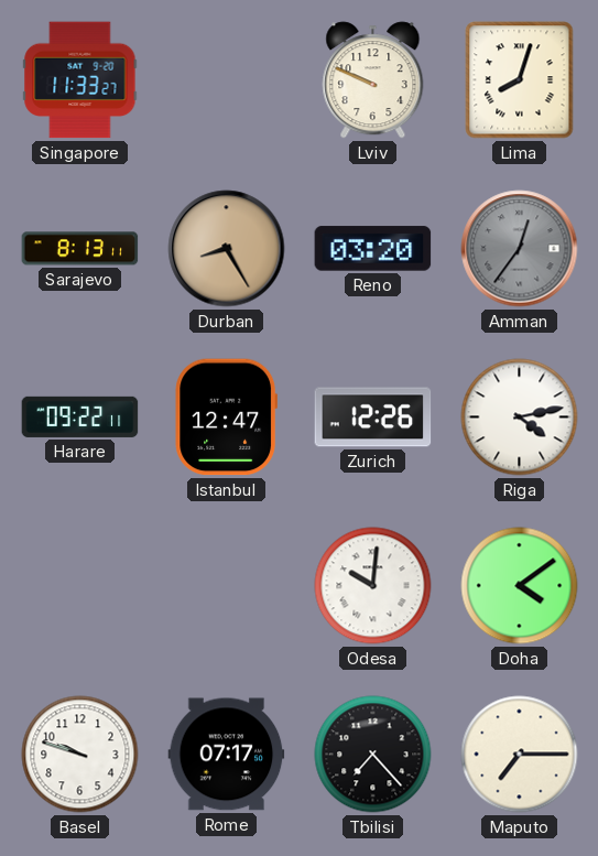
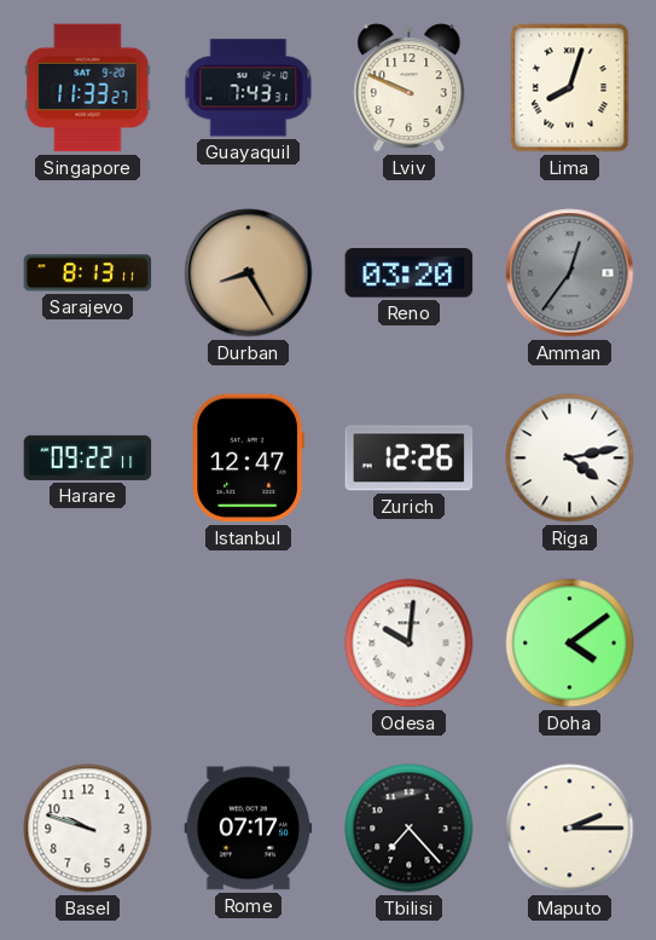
Guayaquil: none -> 7:43 (249, 88)
Maputo: 7:15 -> 2:15 (570, 829)
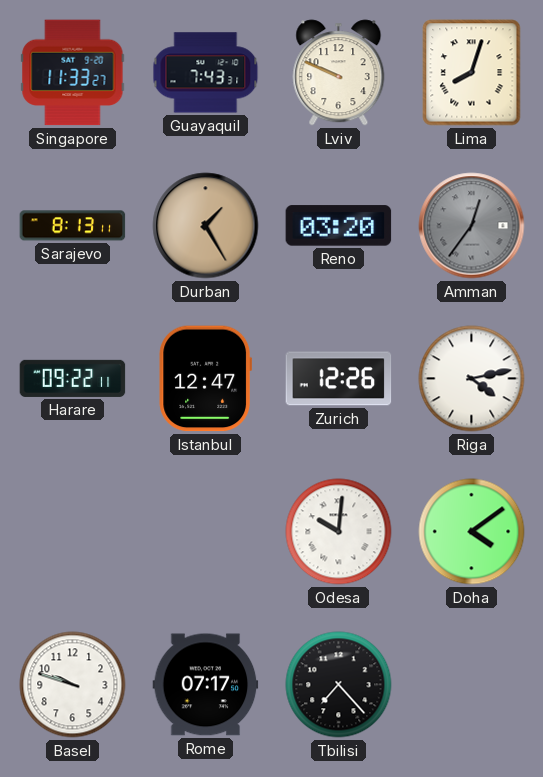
Durban: 8:25 -> 1:25 (206, 226)
Maputo: 2:15 -> none (570, 829)
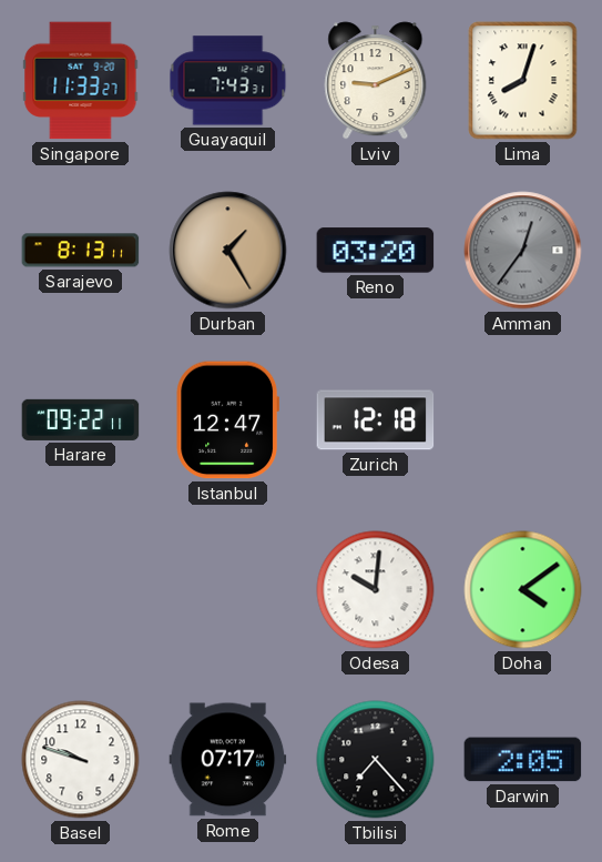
Lviv: 9:49 -> 9:11 (376, 81)
Zurich: 12:26 -> 12:18 (376, 420)
Riga: 4:13 -> none (472, 379)
Darwin: none -> 2:05 (523, 760)
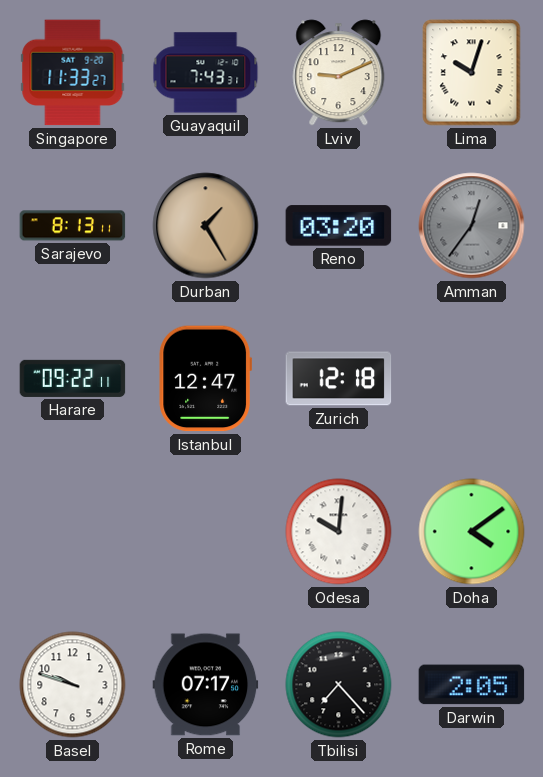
Lima: 8:03 -> 10:03 (472, 73)
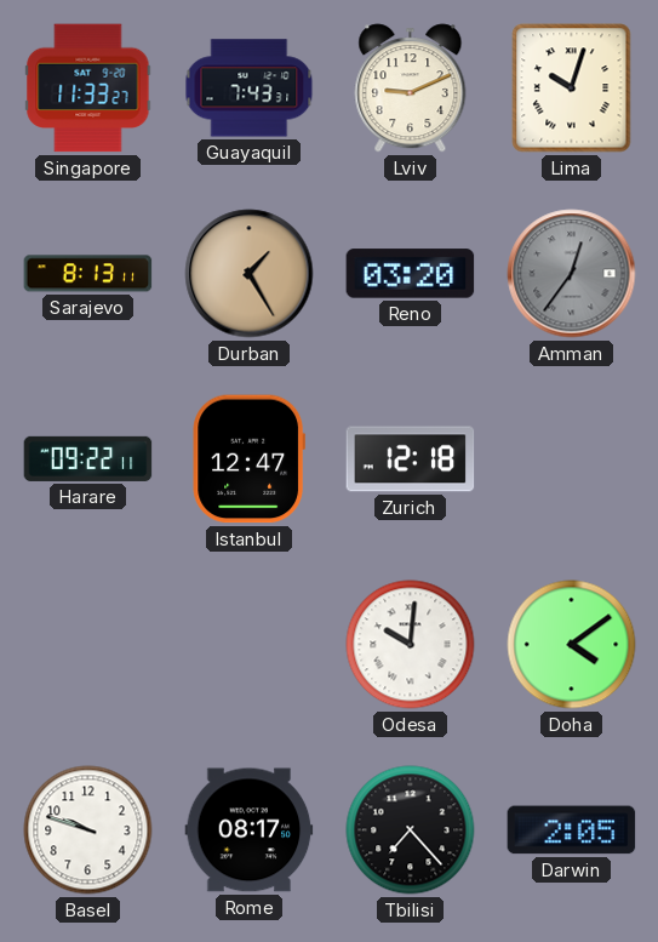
Rome: 07:17 -> 08:17 (250, 830)
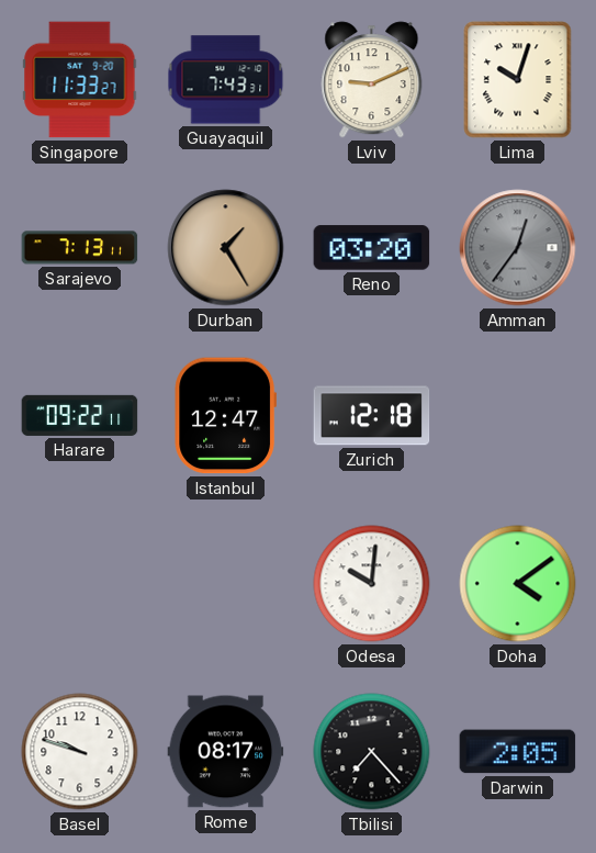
Sarajevo: 8:13 -> 7:13 (80, 248)
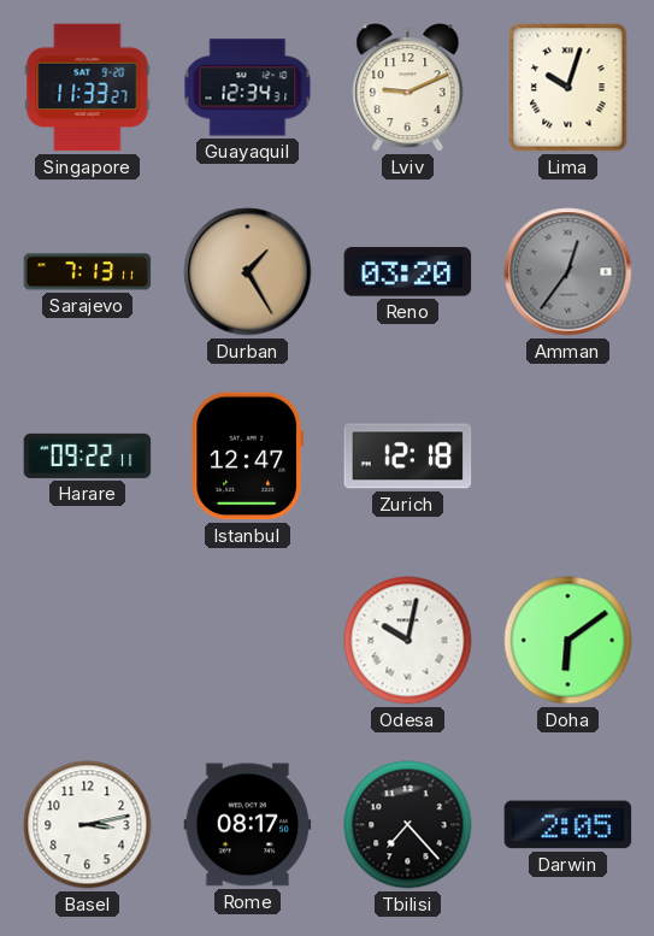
Guayaquil: 7:43 -> 12:34 (248, 88)
Odesa: 10:01 -> 10:02 (408, 641)
Doha: 4:09 -> 6:09 (568, 641)
Basel: 9:48 -> 3:13 (88, 825)
